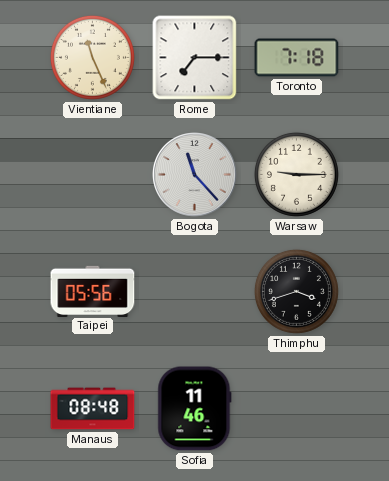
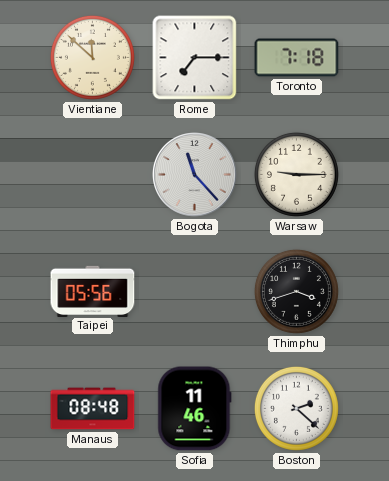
Vientiane: 11:26 -> 11:52 (92, 57)
Boston: none -> 2:22 (296, 408)
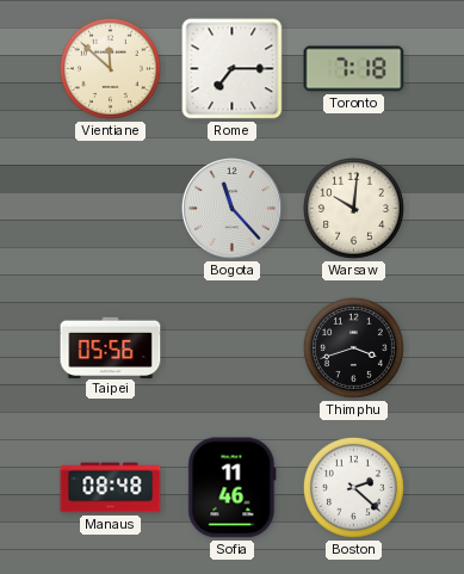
Warsaw: 9:15 -> 10:01 (353, 208)
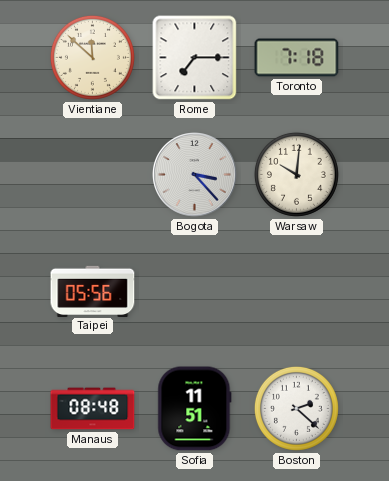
Bogota: 11:23 -> 3:23 (195, 175)
Thimphu: 3:42 -> none (353, 347)
Sofia: 11:46 -> 11:51 (195, 409)
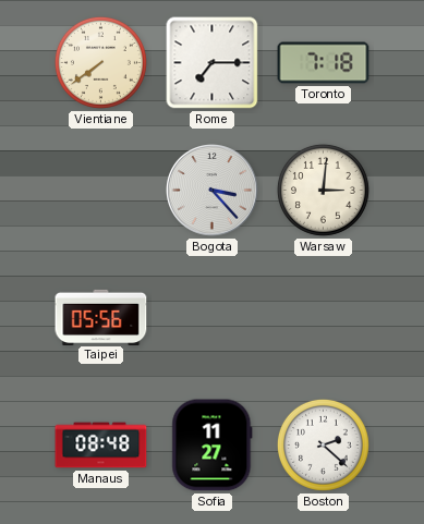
Vientiane: 11:52 -> 7:39 (100, 62)
Warsaw: 10:01 -> 3:01 (323, 190)
Sofia: 11:51 -> 11:27 (213, 446)
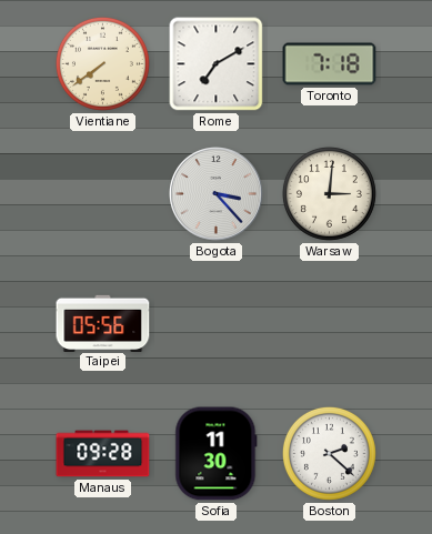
Rome: 7:15 -> 7:10 (217, 64)
Manaus: 08:48 -> 09:28 (103, 454)
Sofia: 11:27 -> 11:30 (217, 454)
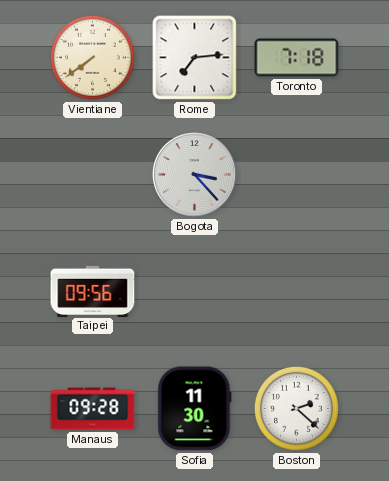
Rome: 7:10 -> 7:14 (195, 58)
Warsaw: 3:01 -> none (329, 193)
Taipei: 05:56 -> 09:56 (93, 291)
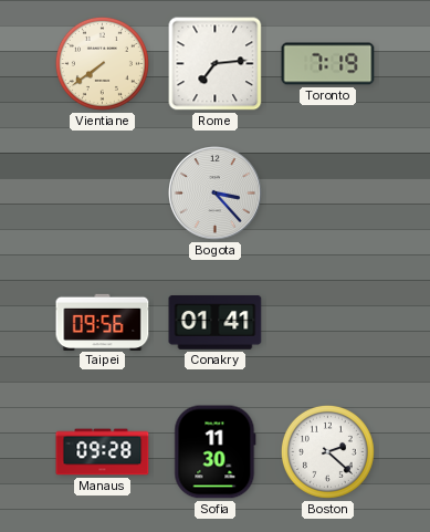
Toronto: 7:18 -> 7:19 (328, 64)
Conakry: none -> 01:41 (216, 323)
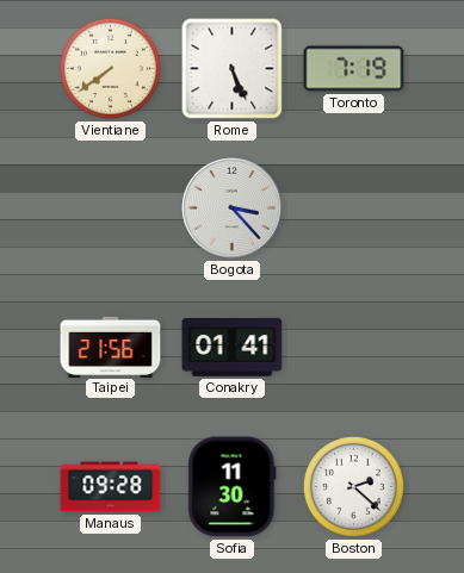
Rome: 7:14 -> 5:26 (233, 69)
Taipei: 09:56 -> 21:56 (111, 347)
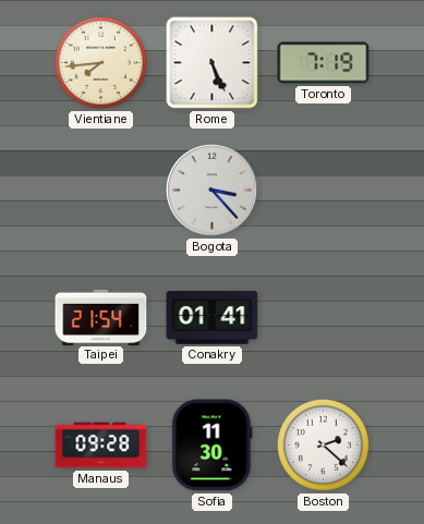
Vientiane: 7:39 -> 7:44 (100, 62)
Taipei: 21:56 -> 21:54 (101, 317)
